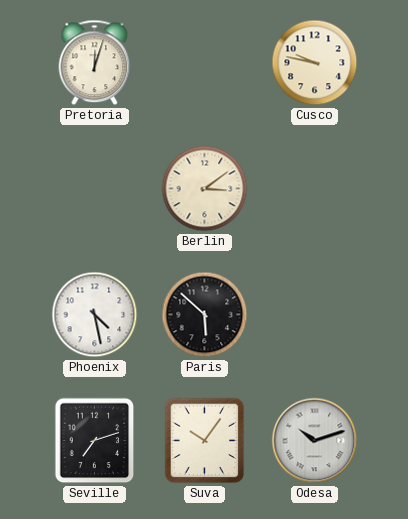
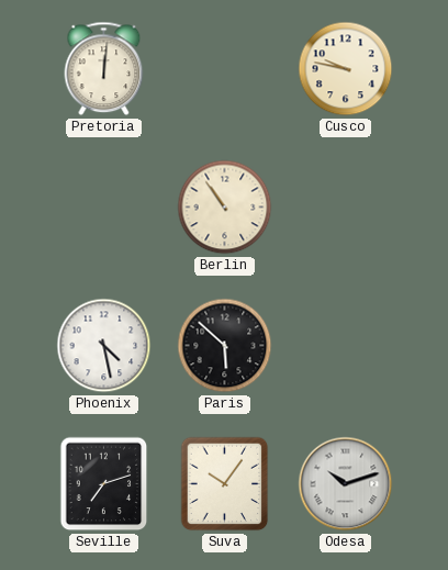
Pretoria: 12:03 -> 12:01 (104, 69)
Berlin: 3:09 -> 10:54 (225, 208)
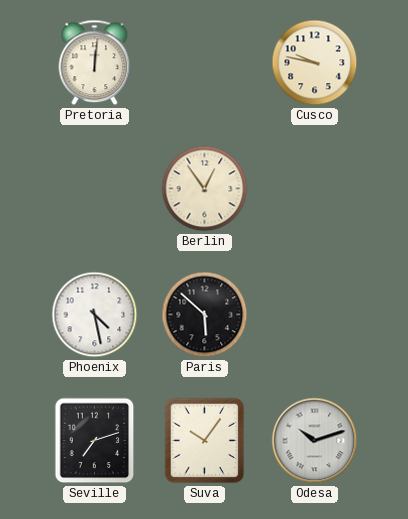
Berlin: 10:54 -> 12:54 (205, 189)
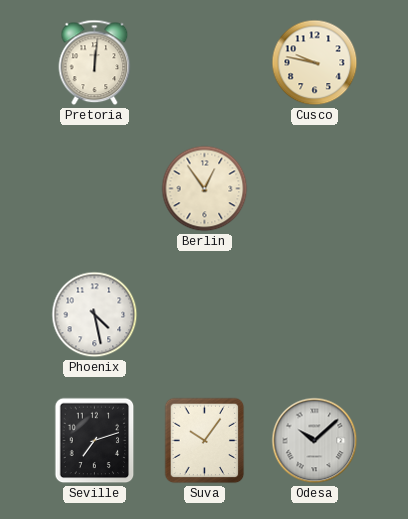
Paris: 5:52 -> none (205, 315)
Odesa: 10:12 -> 10:08 (315, 441)
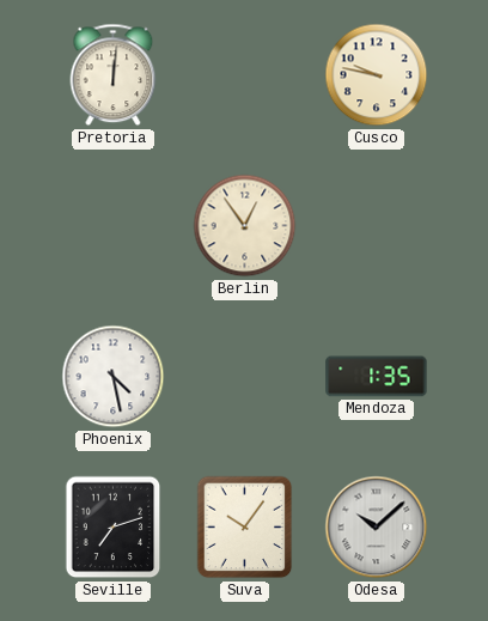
Mendoza: none -> 1:35 (377, 377)
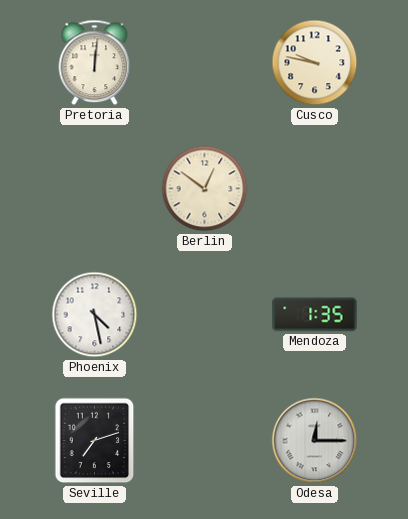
Berlin: 12:54 -> 12:51 (205, 189)
Suva: 10:06 -> none (245, 528)
Odesa: 10:08 -> 12:15 (315, 441)
